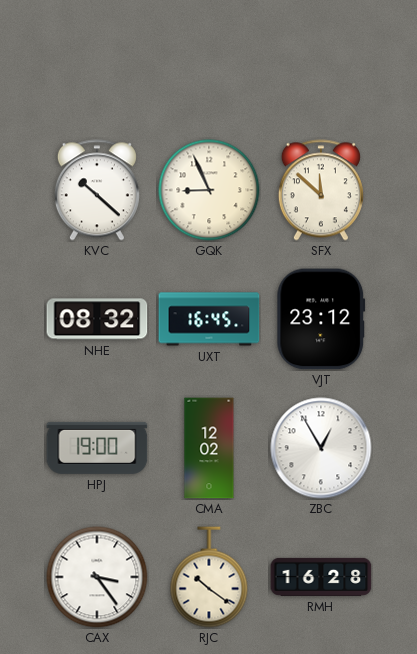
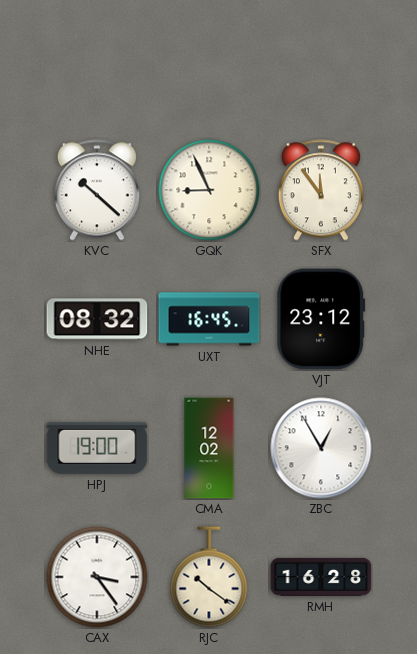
SFX: 11:52 -> 11:54 (321, 190)
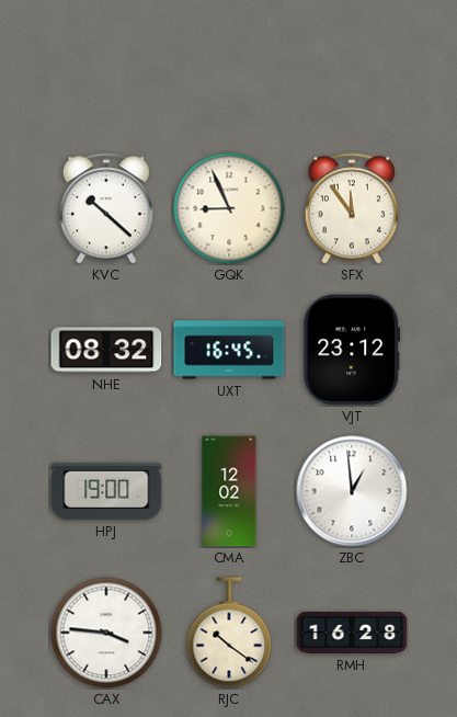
ZBC: 12:55 -> 12:59 (352, 491)
CAX: 3:24 -> 3:46 (106, 633)
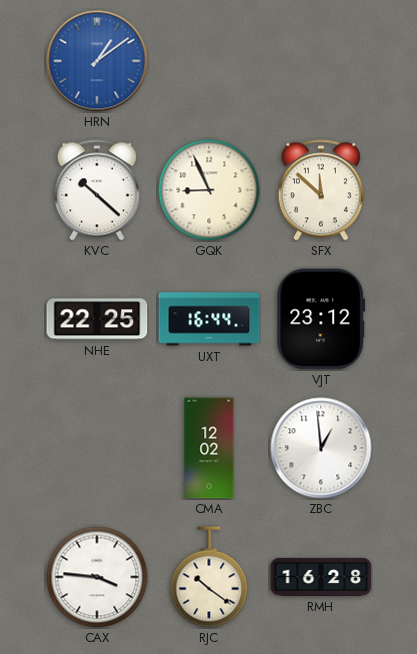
HRN: none -> 1:09 (97, 61)
SFX: 11:54 -> 11:52 (321, 190)
NHE: 08:32 -> 22:25 (97, 319)
UXT: 16:45 -> 16:44 (209, 319)
HPJ: 19:00 -> none (106, 491)
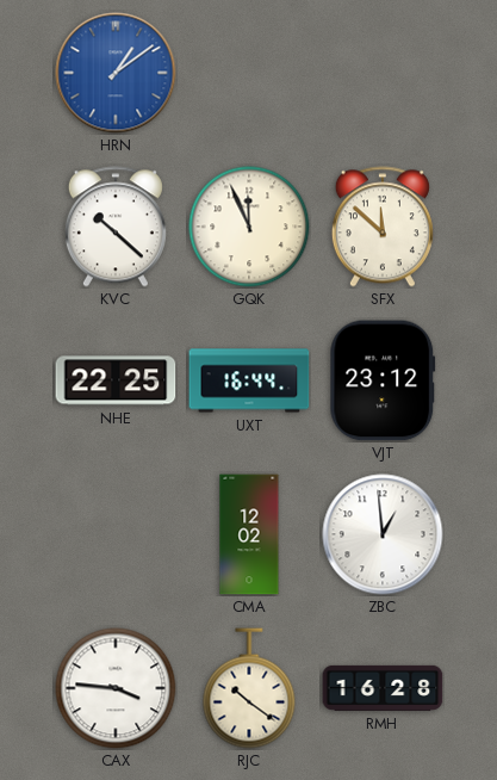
GQK: 8:56 -> 11:56 (249, 227)
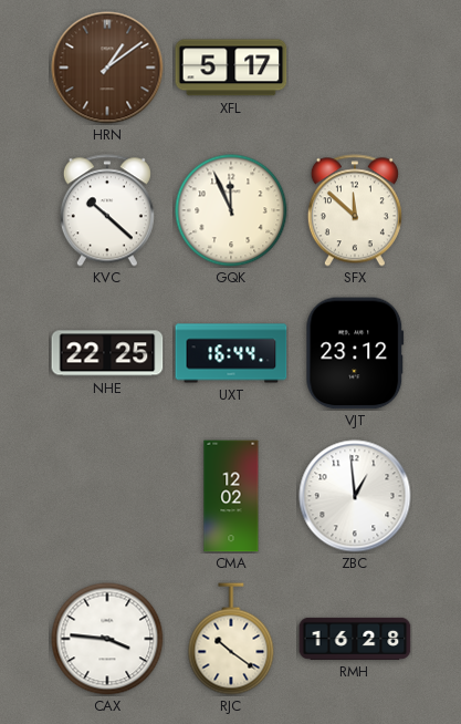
HRN dial: blue -> brown (107, 68)
XFL: none -> 5:17 (231, 68)
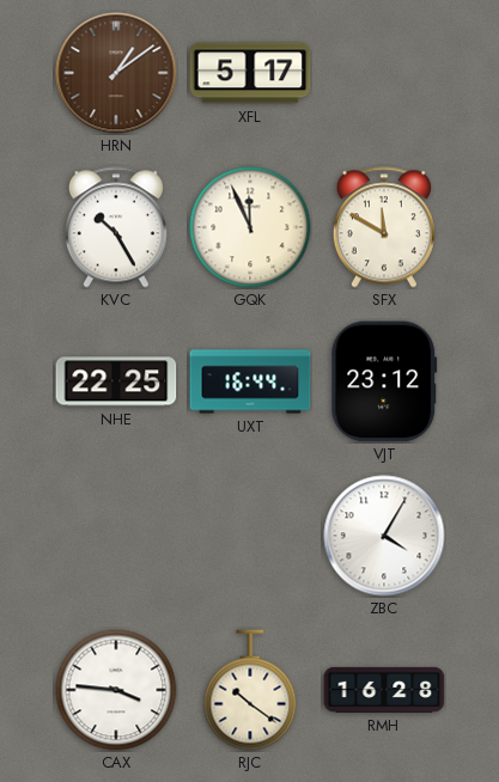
KVC: 10:22 -> 10:25 (116, 227)
SFX: 11:52 -> 11:50 (384, 227)
CMA: 12:02 -> none (231, 496)
ZBC: 12:59 -> 4:05 (384, 536)
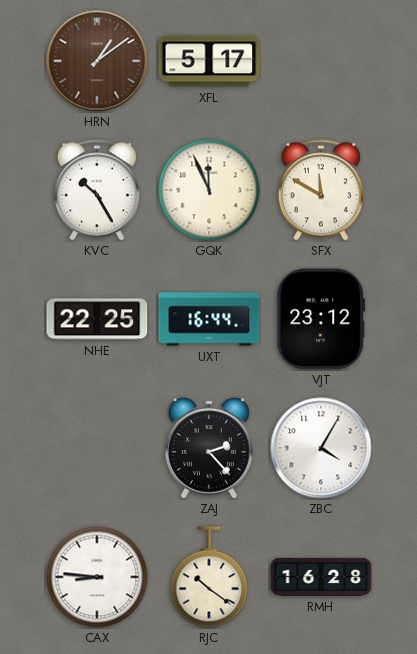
ZAJ: none -> 2:23 (209, 449)
CAX: 3:46 -> 8:46 (97, 577)
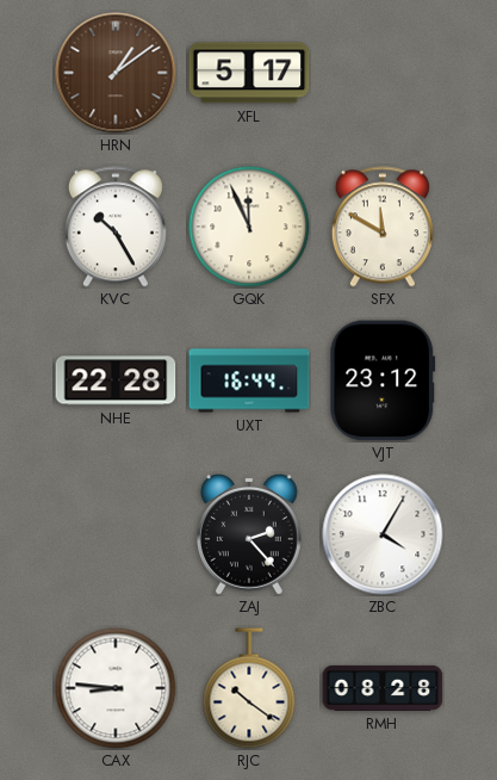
NHE: 22:25 -> 22:28 (116, 380)
RMH: 16:28 -> 08:28 (383, 688)
